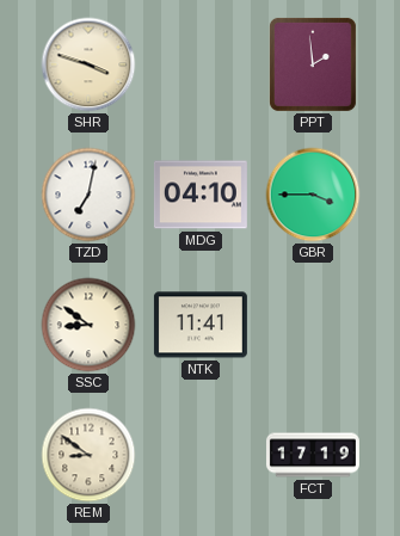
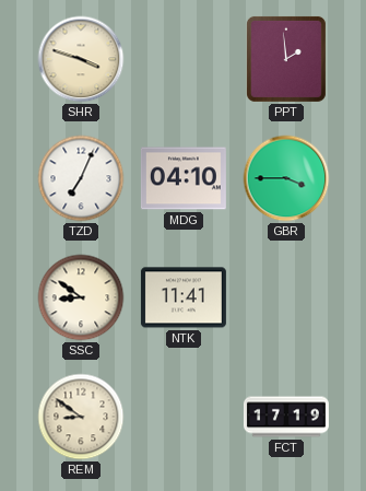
TZD: 7:02 -> 7:04 (81, 178)
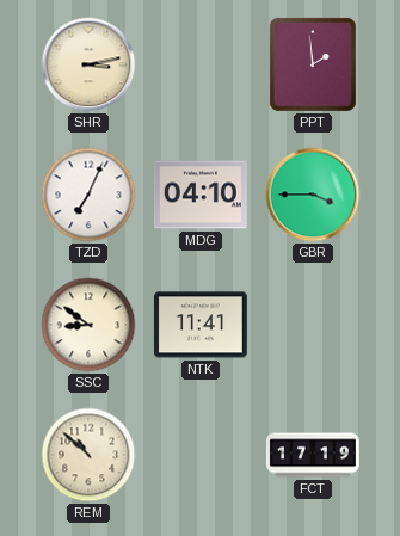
SHR: 3:48 -> 3:13 (88, 64)
REM: 8:51 -> 10:52 (88, 455)
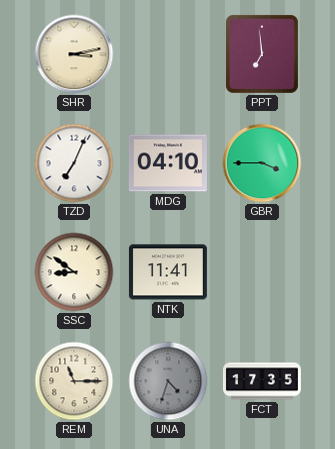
PPT: 1:59 -> 6:59 (262, 54)
REM: 10:52 -> 11:15 (74, 381)
UNA: none -> 4:33 (168, 381)
FCT: 17:19 -> 17:35 (262, 381)
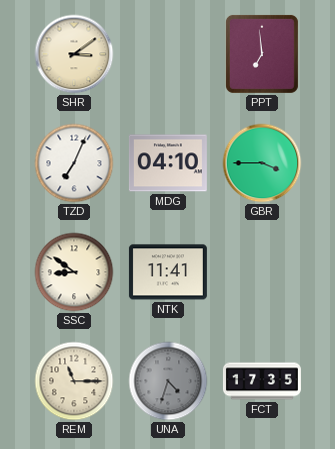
SHR: 3:13 -> 3:09 (74, 54)
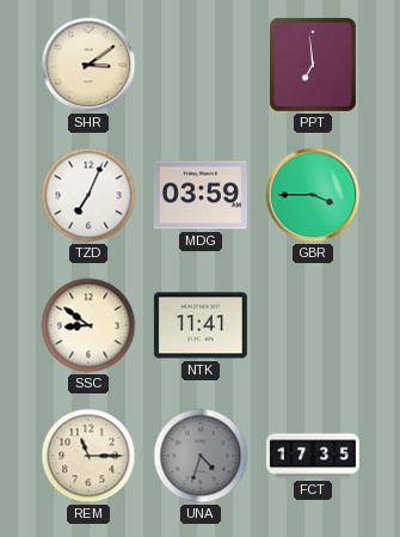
MDG: 04:10 -> 03:59 (201, 195)
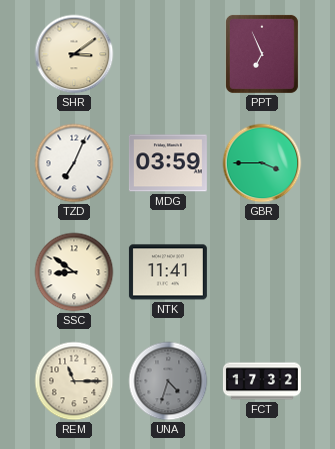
PPT: 6:59 -> 6:56 (262, 54)
FCT: 17:35 -> 17:32 (262, 381)
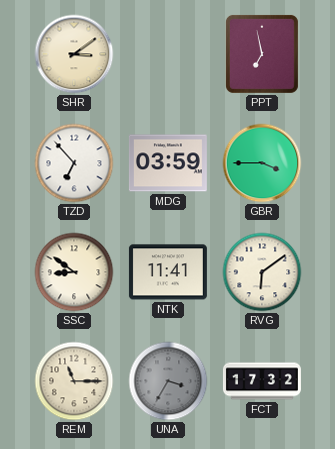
PPT: 6:56 -> 6:58 (262, 54)
TZD: 7:04 -> 6:53 (74, 163)
RVG: none -> 6:09 (262, 272)
UNA: 4:33 -> 3:35 (168, 381)
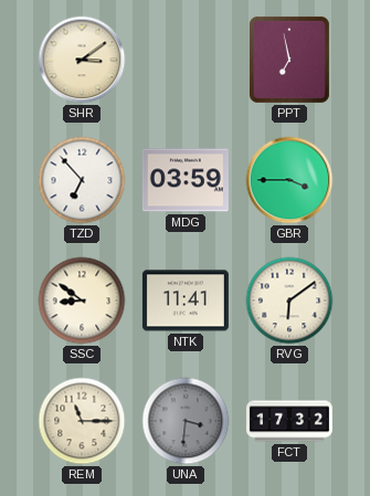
UNA: 3:35 -> 3:31 (186, 421)
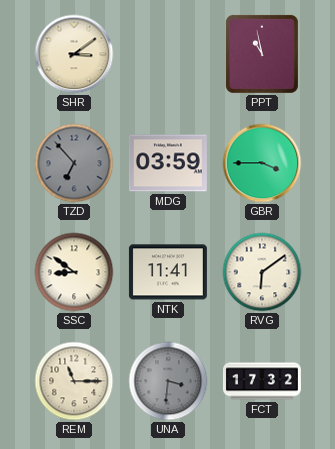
PPT: 6:58 -> 10:58 (262, 54)
TZD dial: white -> grey (74, 163)
